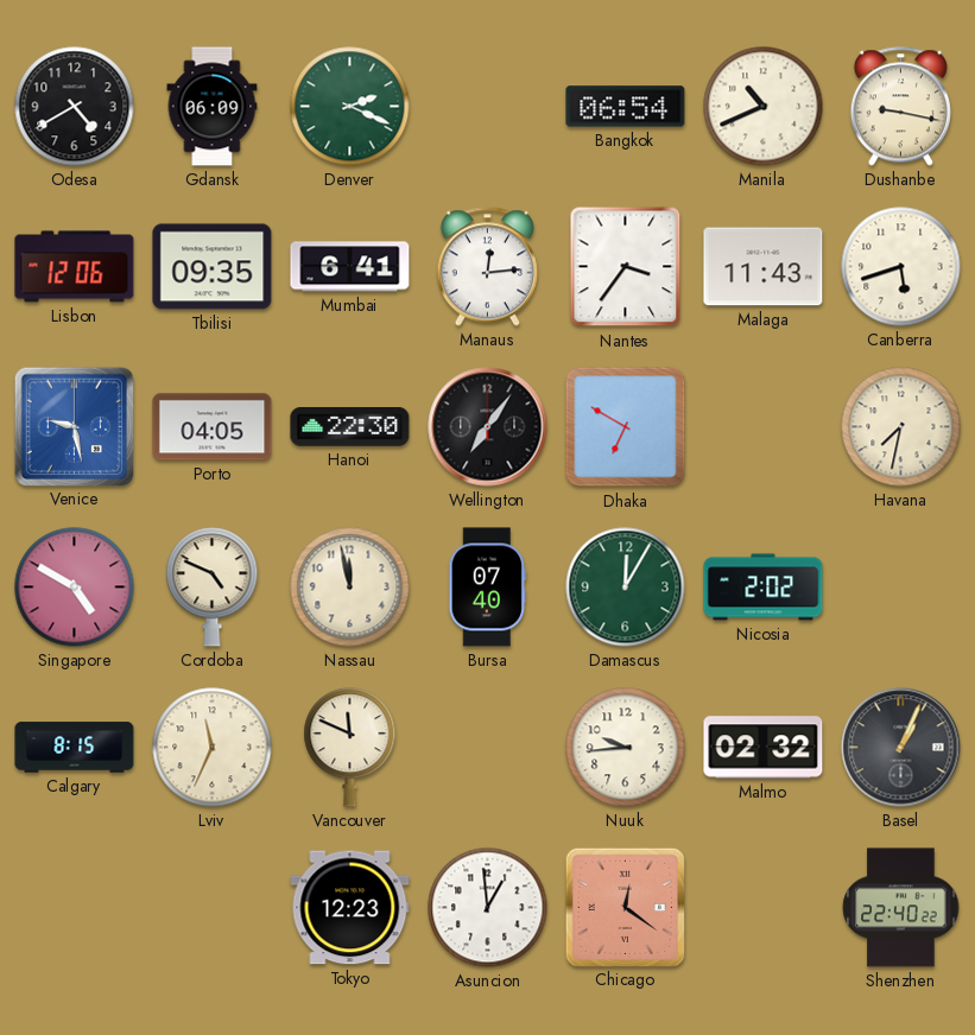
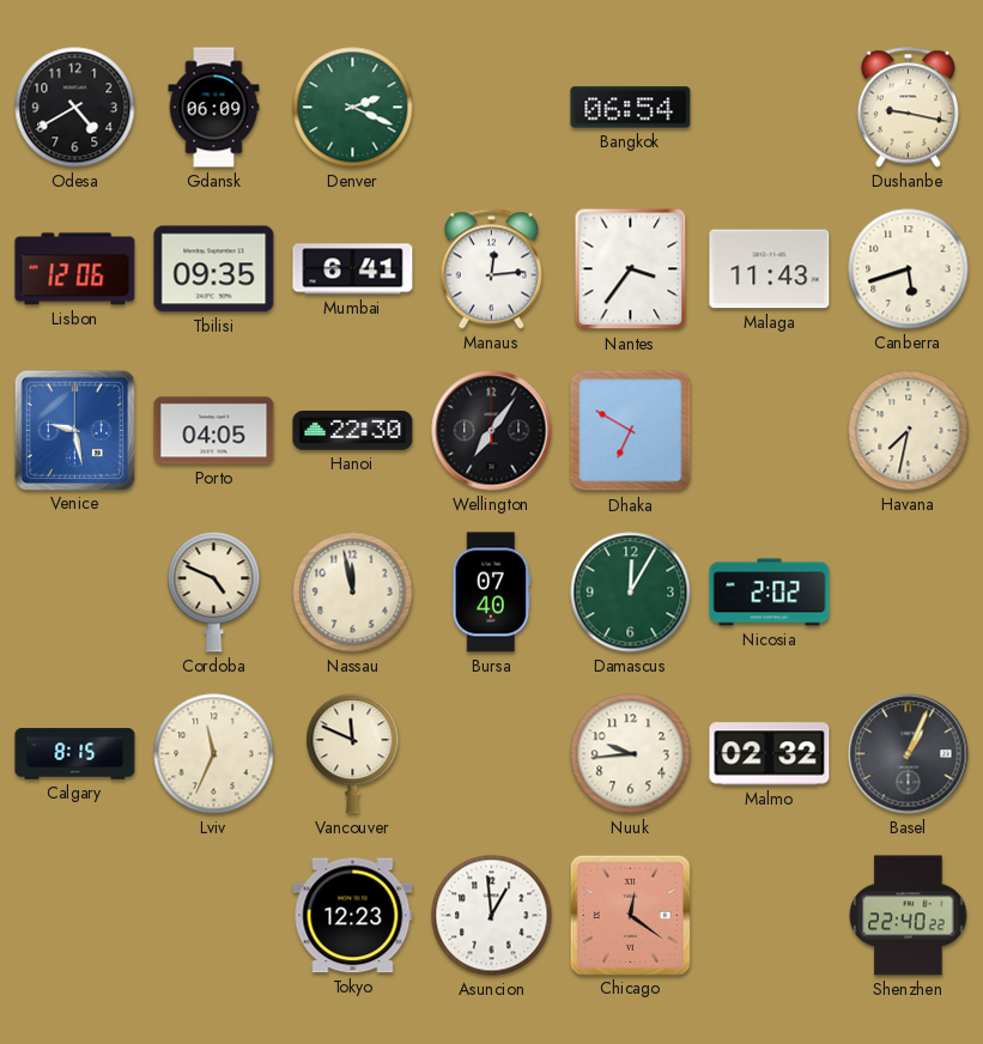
Manila: 10:41 -> none (764, 107)
Singapore: 4:50 -> none (75, 588)
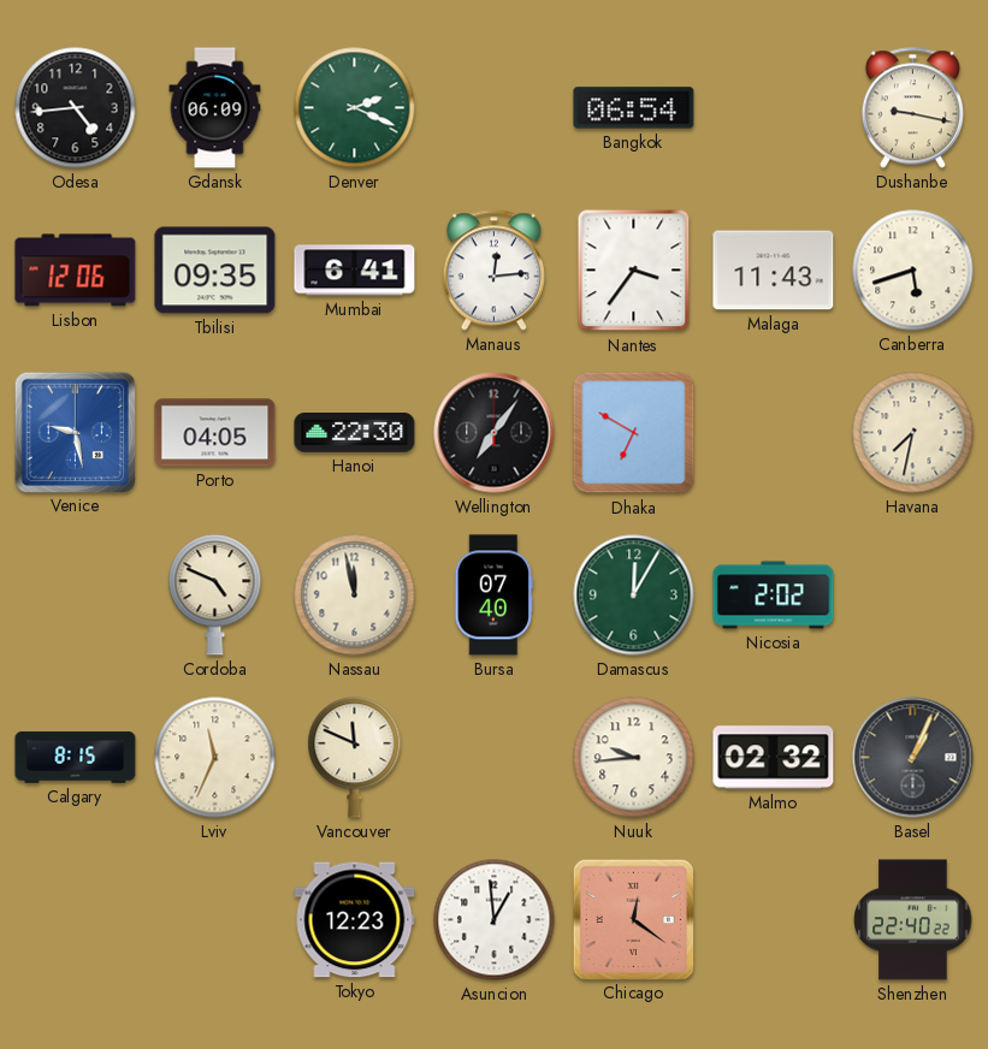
Odesa: 4:40 -> 4:44 (76, 108)
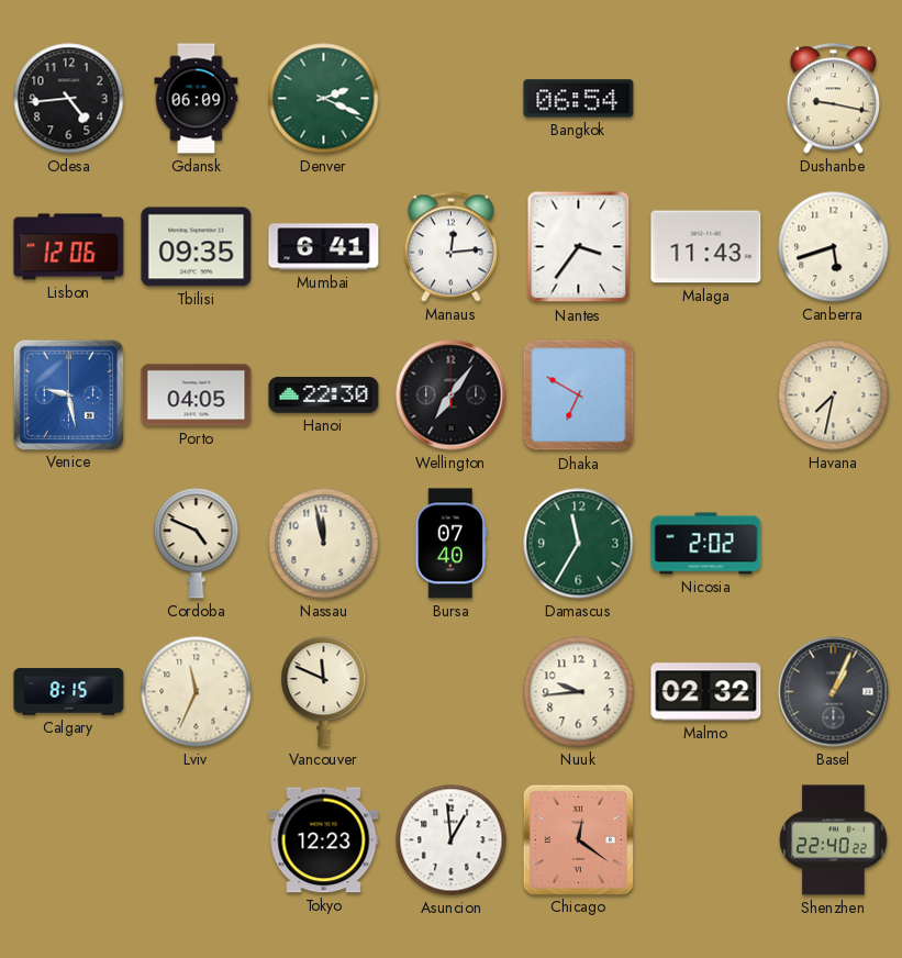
Damascus: 12:05 -> 11:35 (579, 544)
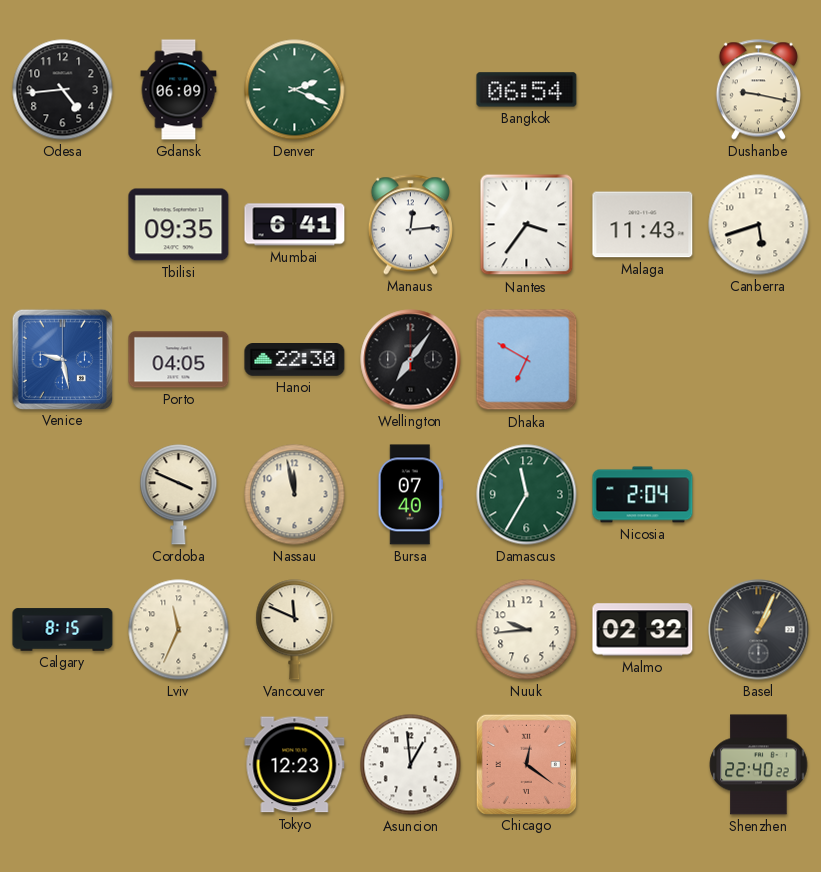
Lisbon: 12:06 -> none (69, 247)
Havana: 7:32 -> none (834, 396)
Cordoba: 4:49 -> 3:49 (179, 495)
Nicosia: 2:02 -> 2:04 (643, 495)
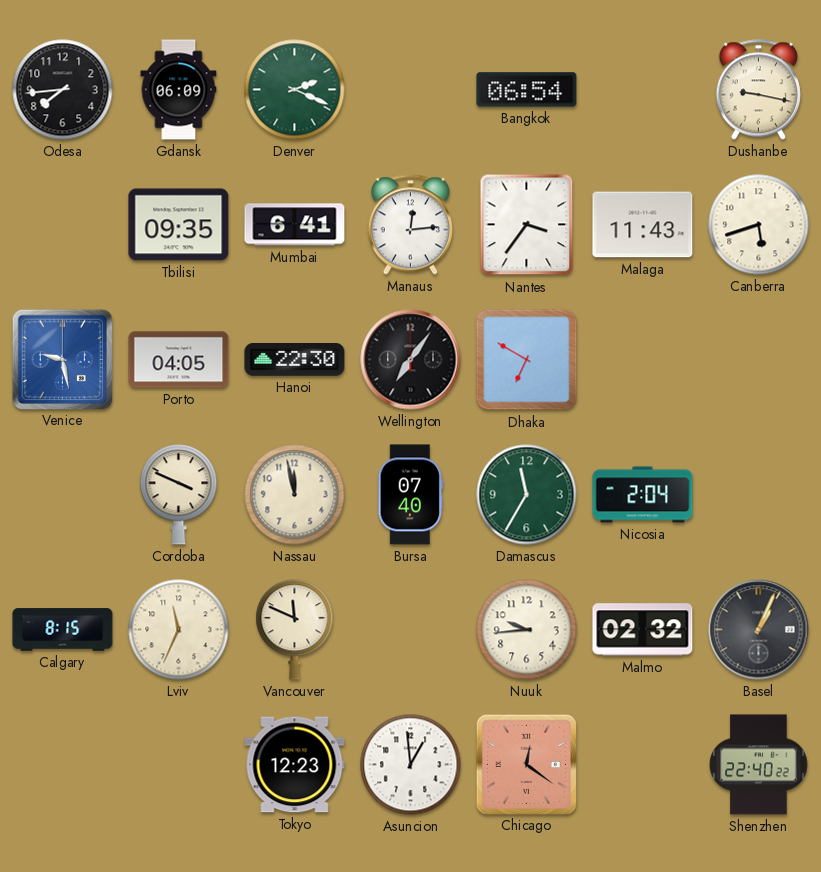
Odesa: 4:44 -> 7:44 (63, 90)
